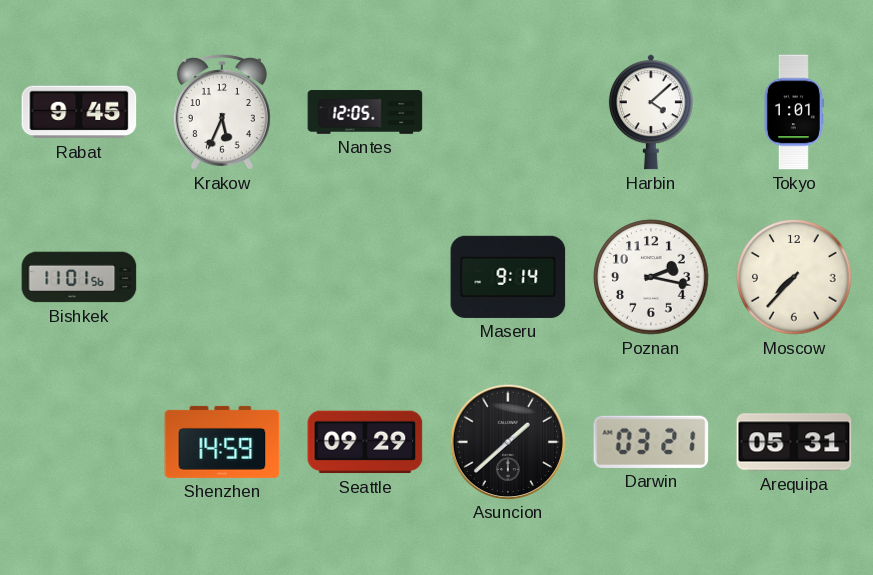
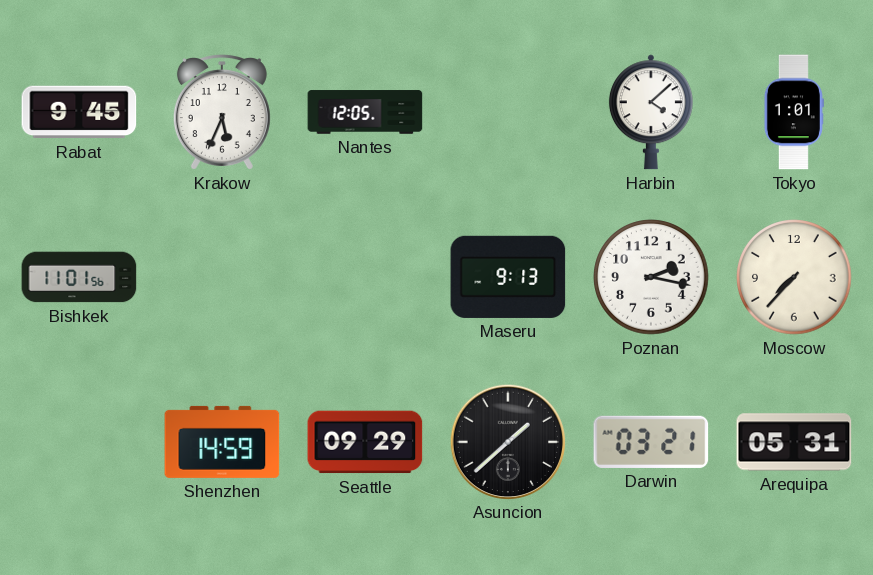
Maseru: 9:14 -> 9:13 (508, 277)
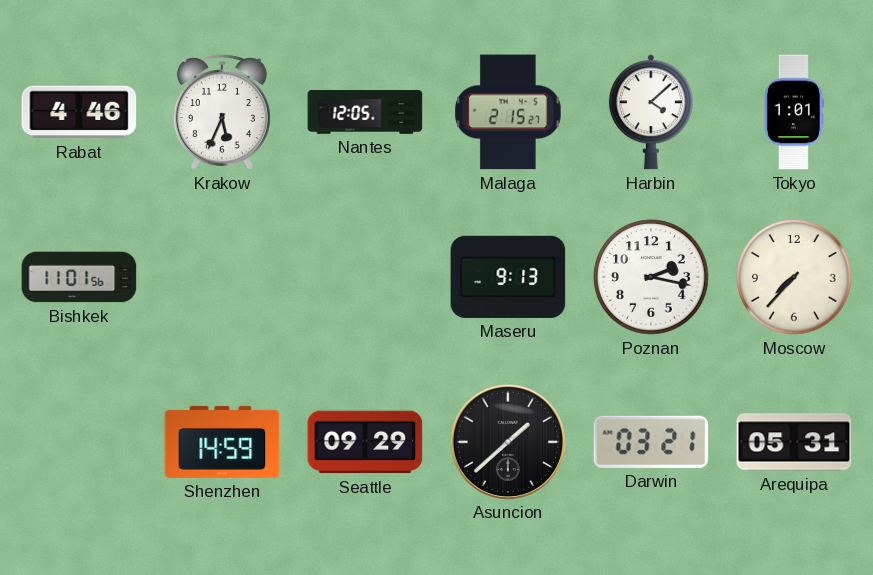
Rabat: 9:45 -> 4:46 (79, 112)
Malaga: none -> 2:15 (509, 112)
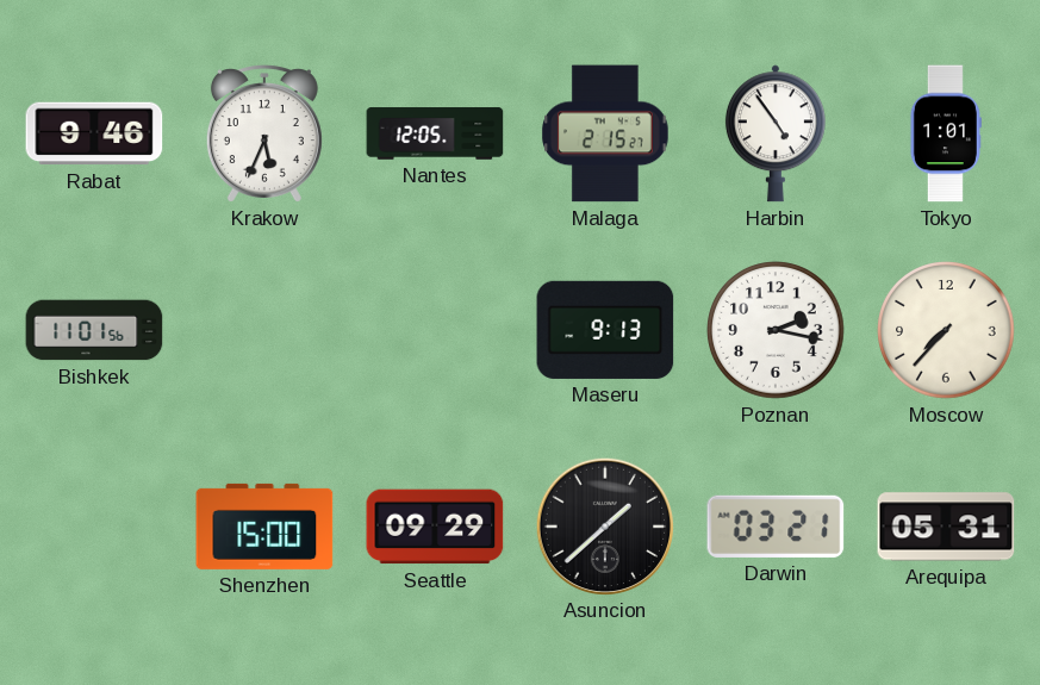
Rabat: 4:46 -> 9:46 (94, 133)
Harbin: 4:08 -> 4:54 (776, 133)
Shenzhen: 14:59 -> 15:00 (264, 527)
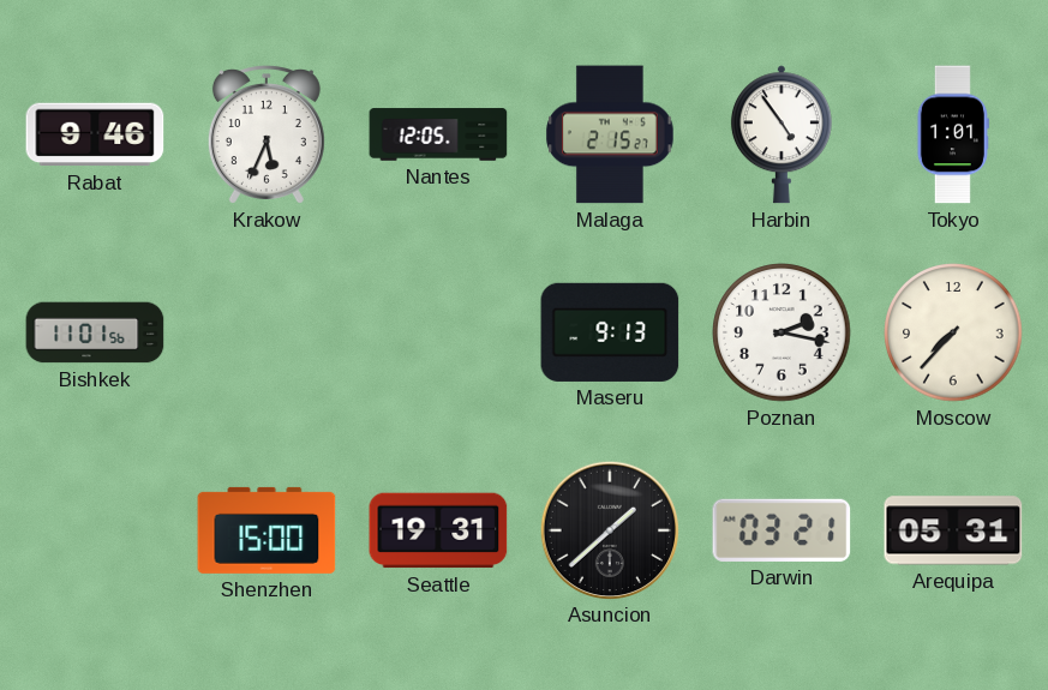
Seattle: 09:29 -> 19:31 (438, 530)
